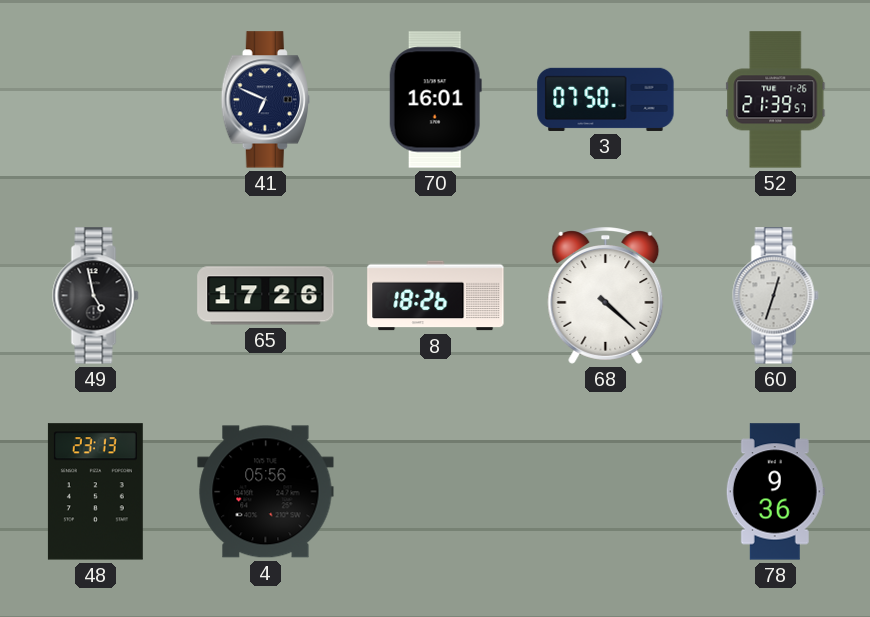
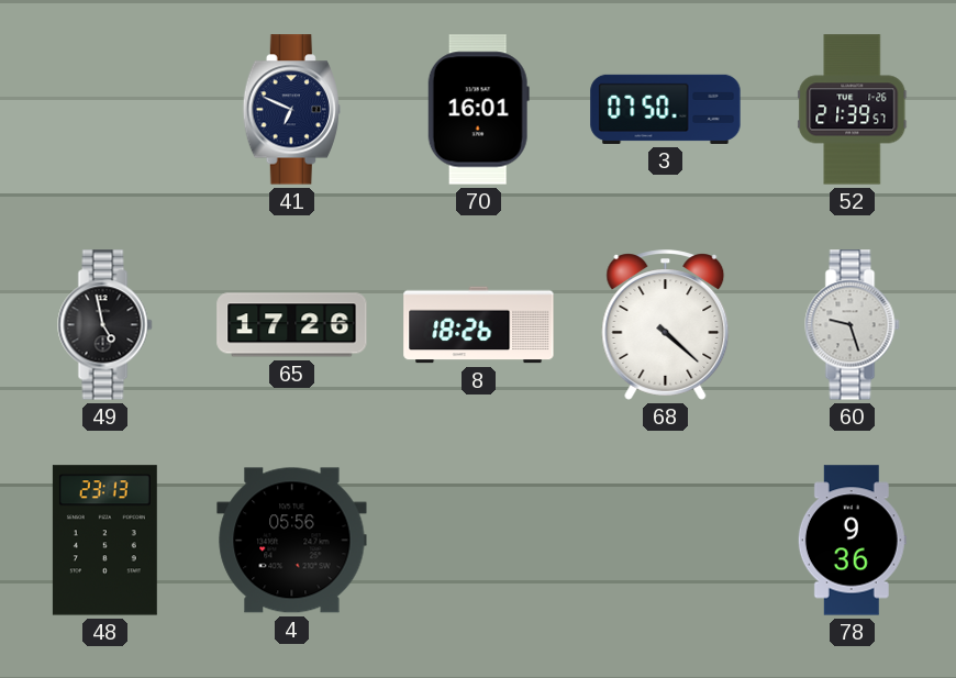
60: 12:33 -> 9:27 (853, 325)
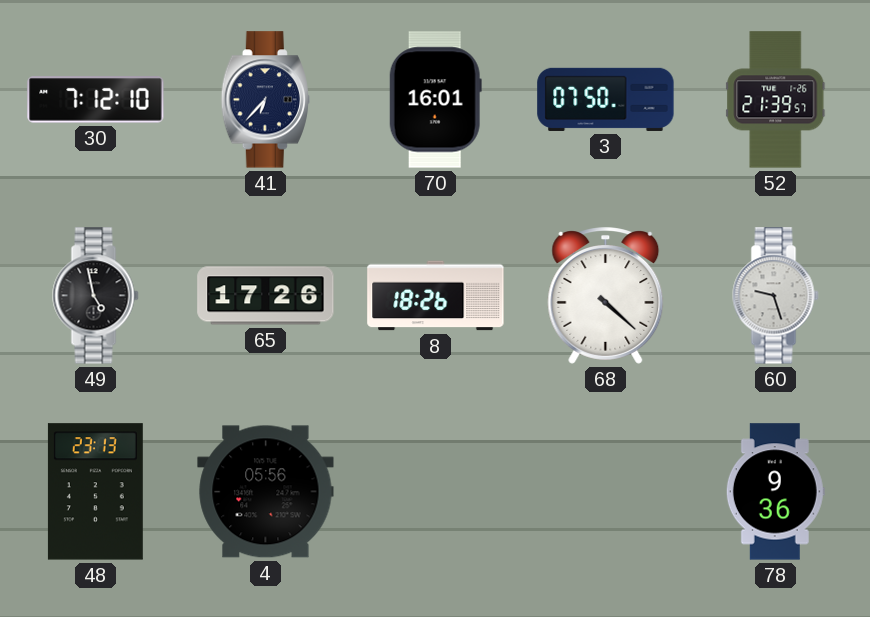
30: none -> 7:12 (96, 100)
41: 6:49 -> 6:37 (265, 100)
